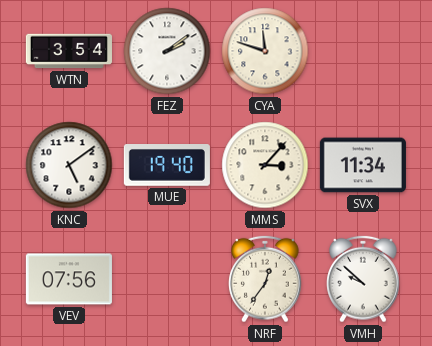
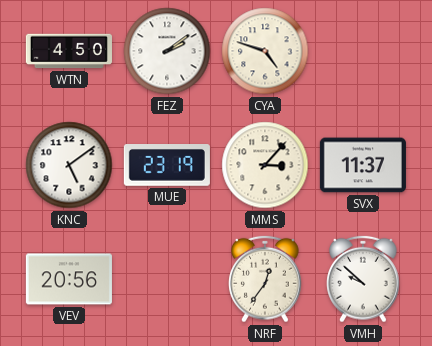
WTN: 3:54 -> 4:50 (69, 51)
CYA: 11:48 -> 4:48 (265, 51)
MUE: 19:40 -> 23:19 (167, 166)
SVX: 11:34 -> 11:37 (363, 165)
VEV: 07:56 -> 20:56 (69, 279)
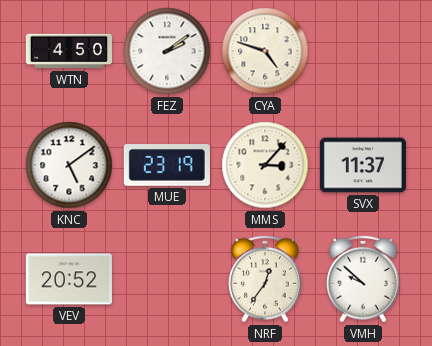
VEV: 20:56 -> 20:52 (69, 279)
